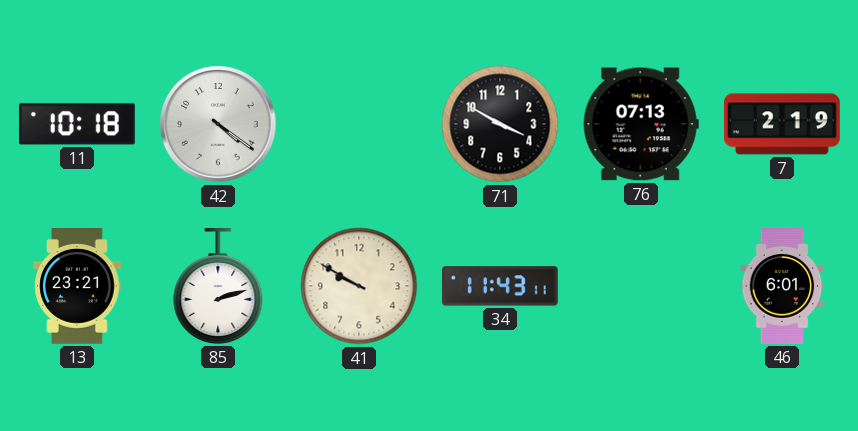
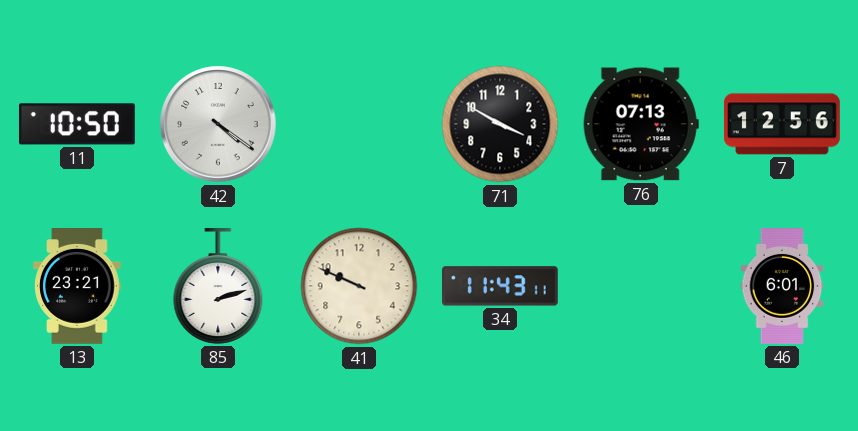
11: 10:18 -> 10:50 (77, 124)
7: 2:19 -> 12:56 (782, 124)
41: 9:50 -> 9:49 (359, 286)
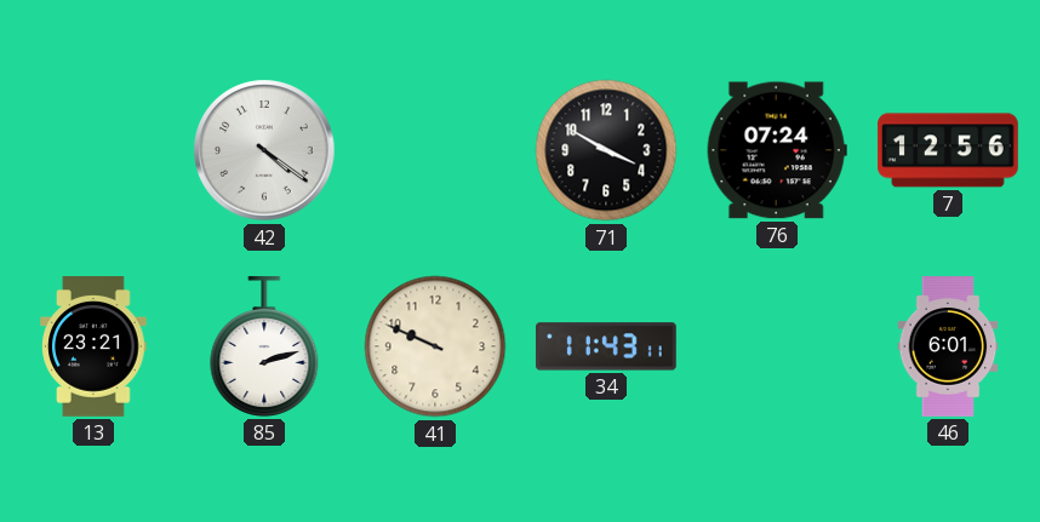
11: 10:50 -> none (77, 124)
76: 07:13 -> 07:24 (777, 150)
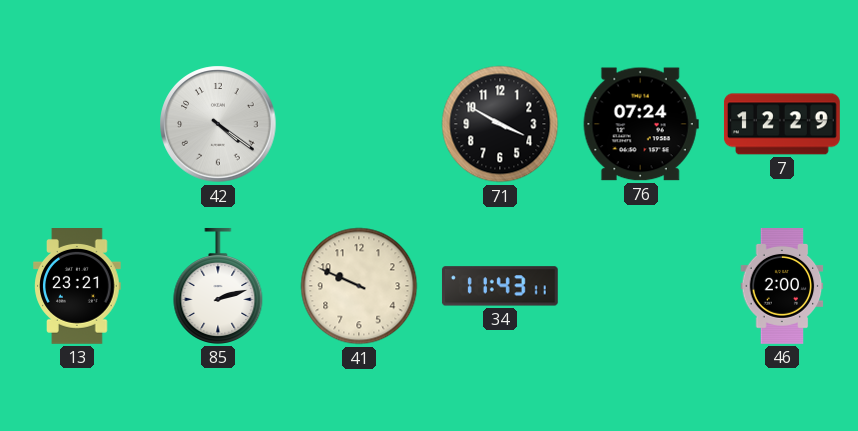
7: 12:56 -> 12:29 (782, 124)
46: 6:01 -> 2:00 (782, 287)
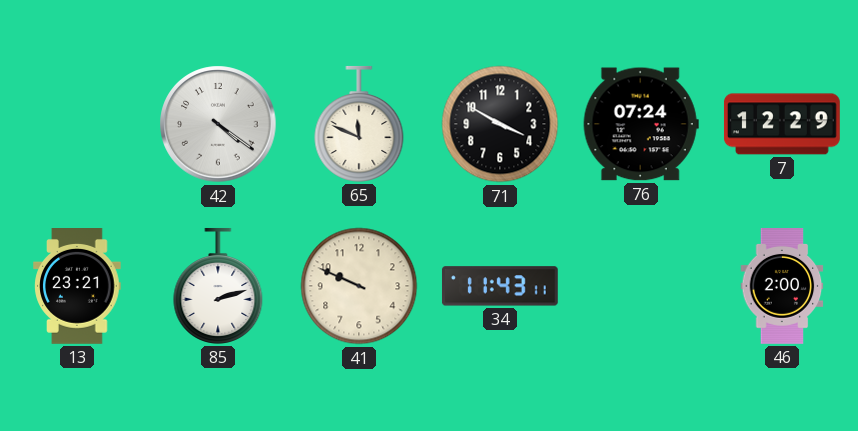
65: none -> 11:49 (359, 124)
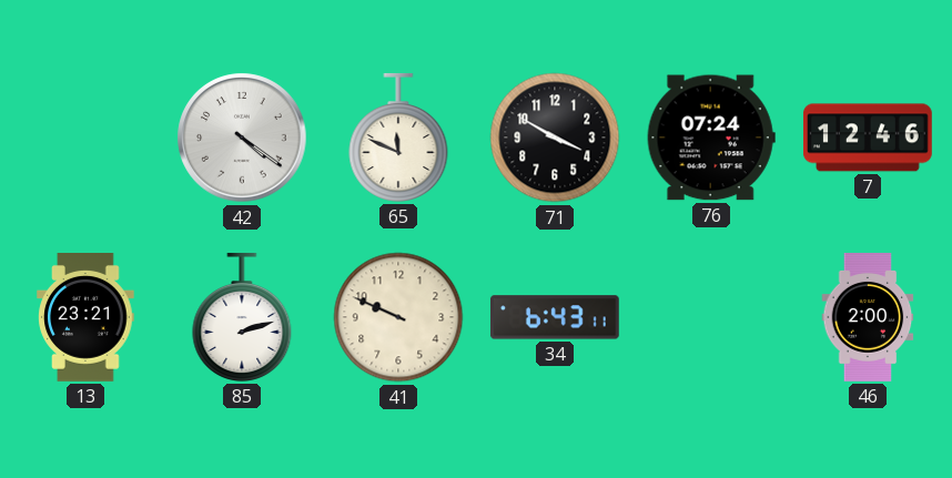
7: 12:29 -> 12:46 (868, 138)
34: 11:43 -> 6:43 (555, 317)
